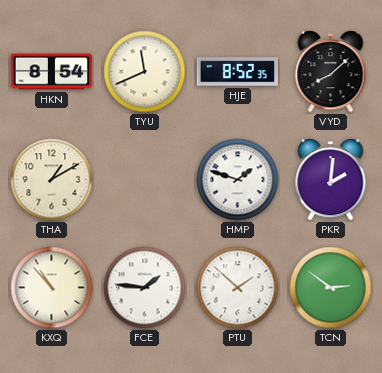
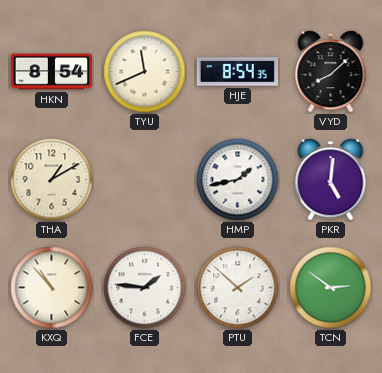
HJE: 8:52 -> 8:54 (237, 72)
HMP: 1:48 -> 1:43 (238, 180)
PKR: 2:01 -> 5:01 (331, 180)
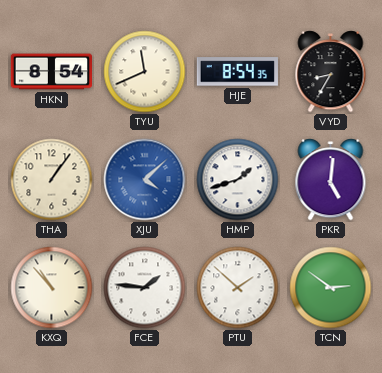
VYD: 8:08 -> 8:35 (331, 72)
THA: 1:10 -> 1:06 (52, 180)
XJU: none -> 4:08 (145, 180)
HMP: 1:43 -> 1:42 (238, 180)
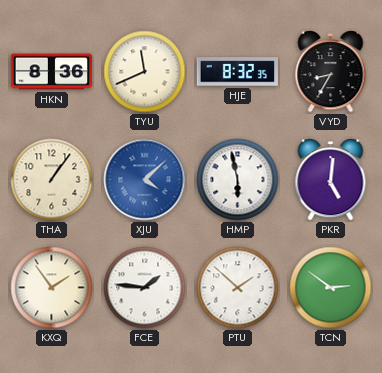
HKN: 8:54 -> 8:36 (51, 72)
HJE: 8:54 -> 8:32 (237, 72)
HMP: 1:42 -> 5:58 (238, 180)
KXQ: 10:53 -> 1:54 (52, 288)
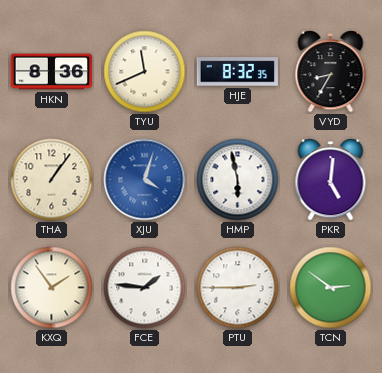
XJU: 4:08 -> 4:03 (145, 180)
PTU: 1:52 -> 2:45 (238, 288)
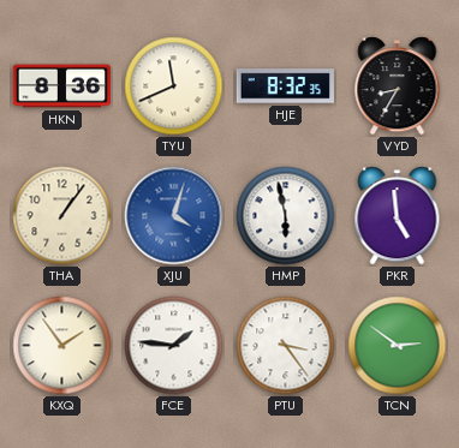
PKR: 5:01 -> 4:59 (398, 216)
PTU: 2:45 -> 3:24 (286, 346)
